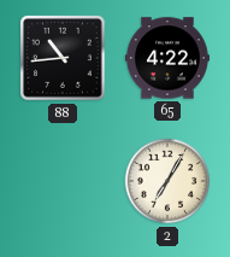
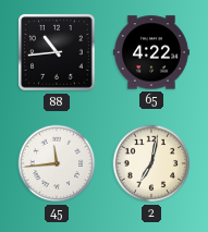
45: none -> 11:44 (57, 163)
2: 7:05 -> 7:02 (151, 163)
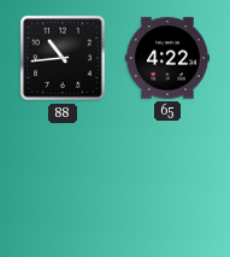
45: 11:44 -> none (57, 163)
2: 7:02 -> none (151, 163)
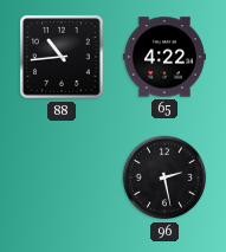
96: none -> 2:28 (164, 177)
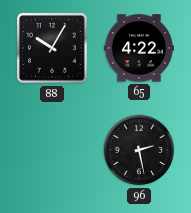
88: 10:44 -> 10:05 (53, 49)
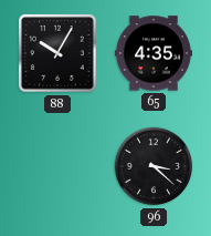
65: 4:22 -> 4:35 (154, 53)
96: 2:28 -> 3:22 (154, 166)
